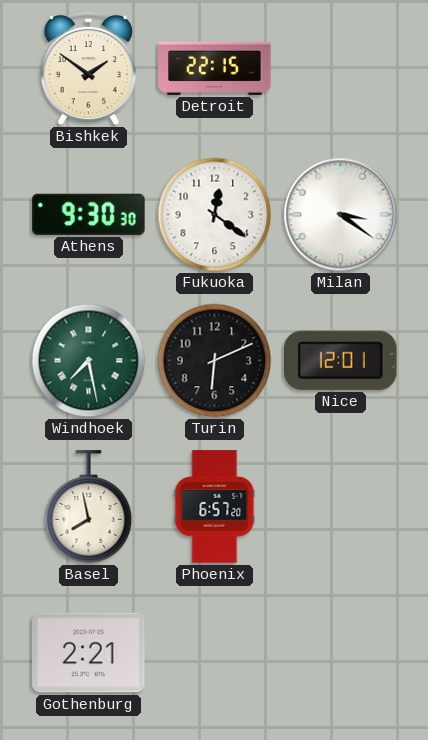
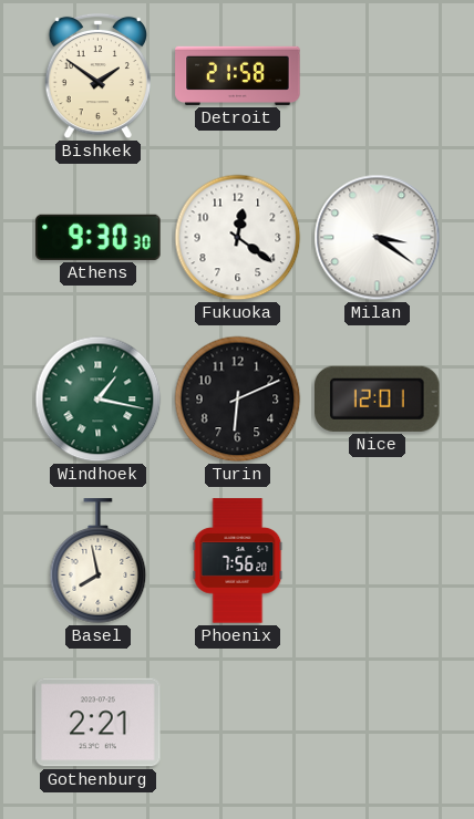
Detroit: 22:15 -> 21:58 (238, 75)
Windhoek: 7:28 -> 1:17 (99, 400)
Phoenix: 6:57 -> 7:56 (238, 561)
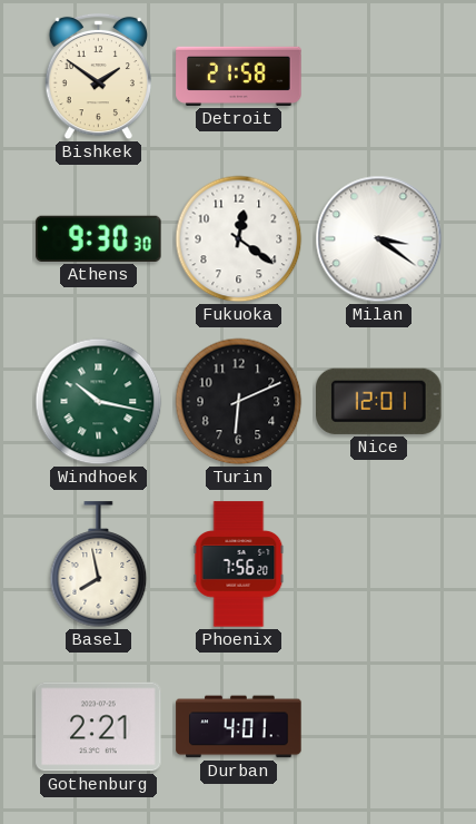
Windhoek: 1:17 -> 10:17 (99, 402)
Durban: none -> 4:01 (239, 727)
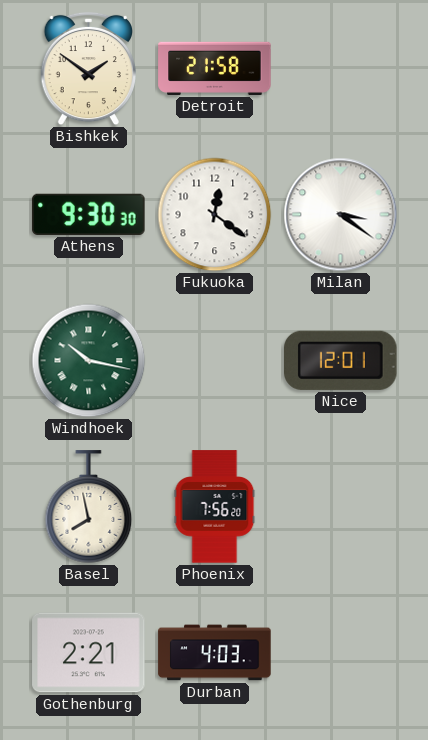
Turin: 6:11 -> none (239, 402)
Durban: 4:01 -> 4:03 (215, 653)
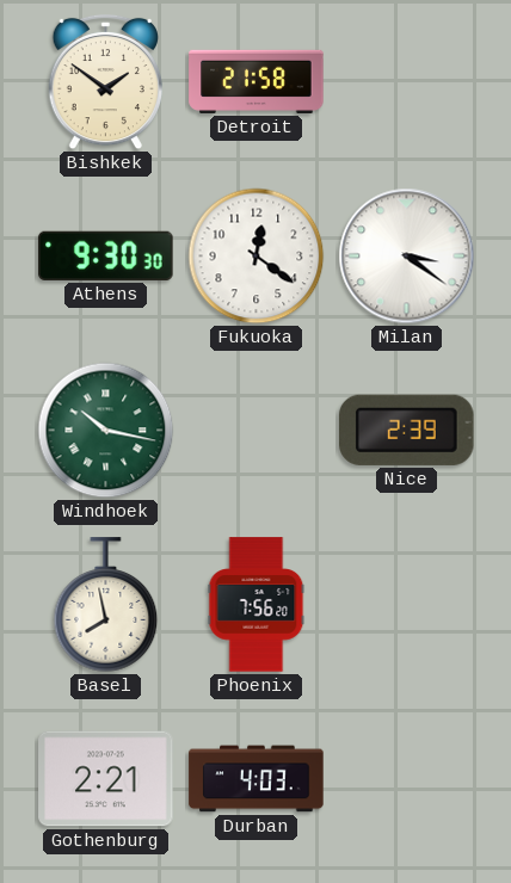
Nice: 12:01 -> 2:39 (407, 430)
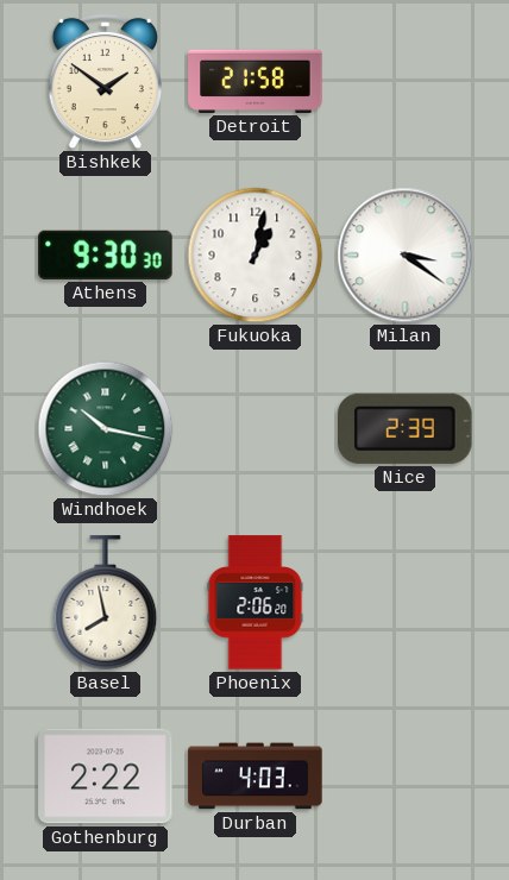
Fukuoka: 12:21 -> 1:02 (256, 256)
Phoenix: 7:56 -> 2:06 (256, 603)
Gothenburg: 2:21 -> 2:22 (106, 777)
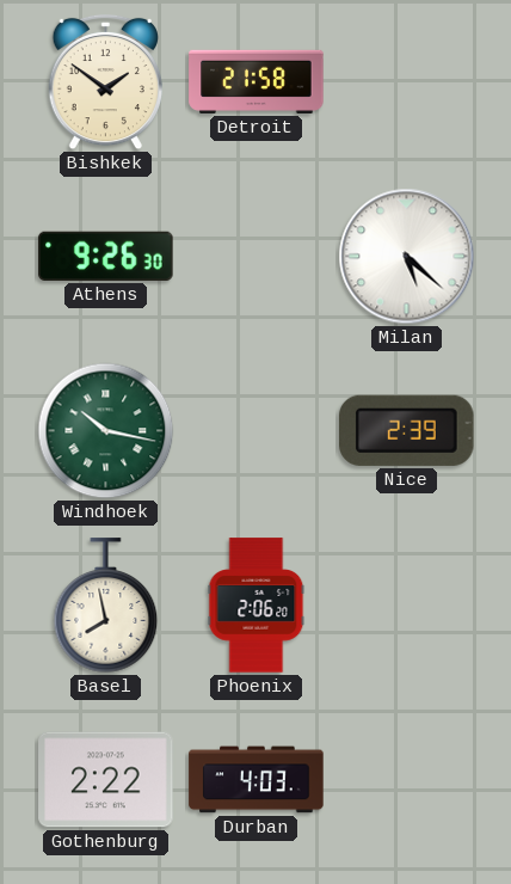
Athens: 9:30 -> 9:26 (106, 256)
Fukuoka: 1:02 -> none (256, 256)
Milan: 3:21 -> 5:22 (407, 257)
